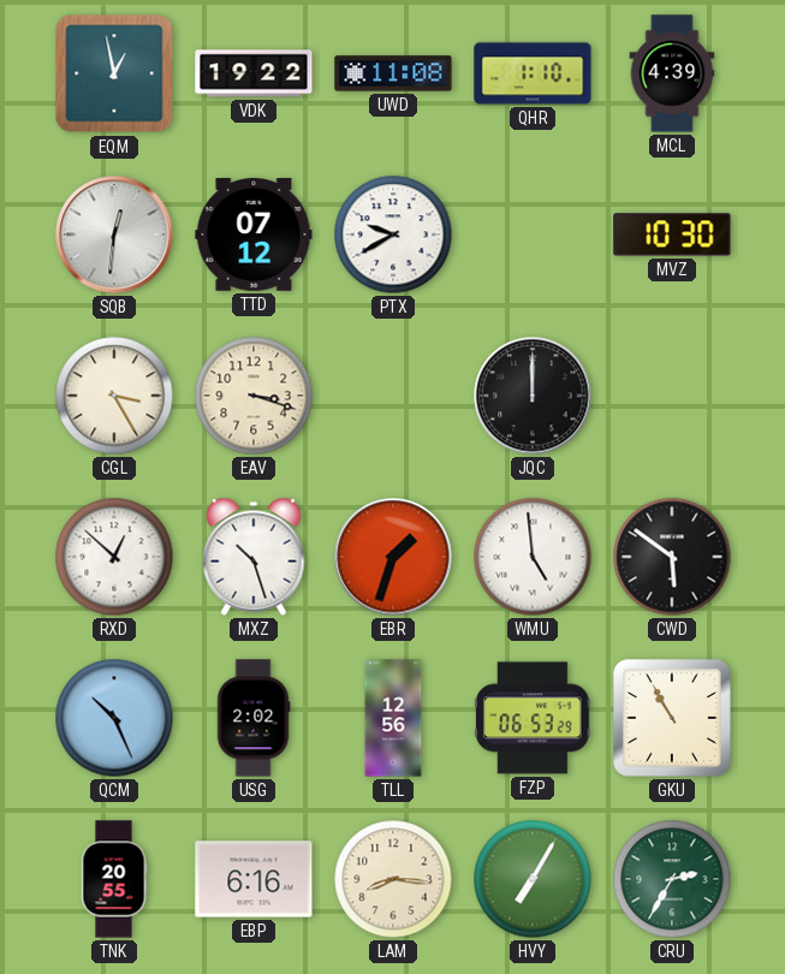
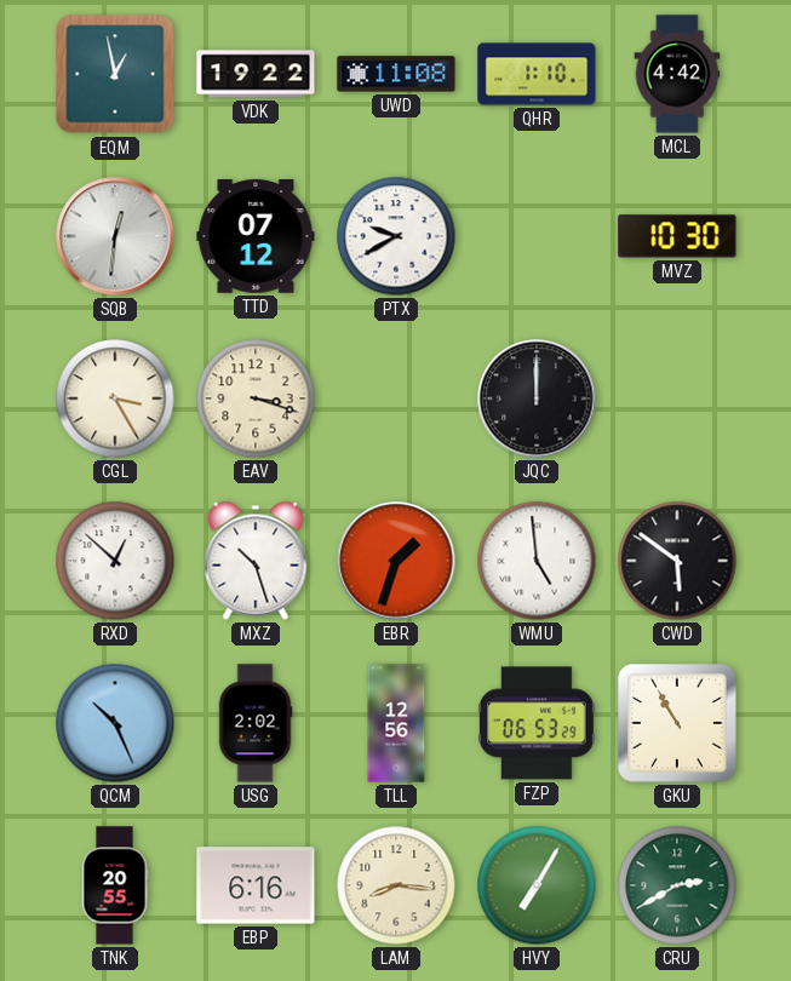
MCL: 4:39 -> 4:42 (677, 74)
CRU: 2:35 -> 2:40 (677, 885)
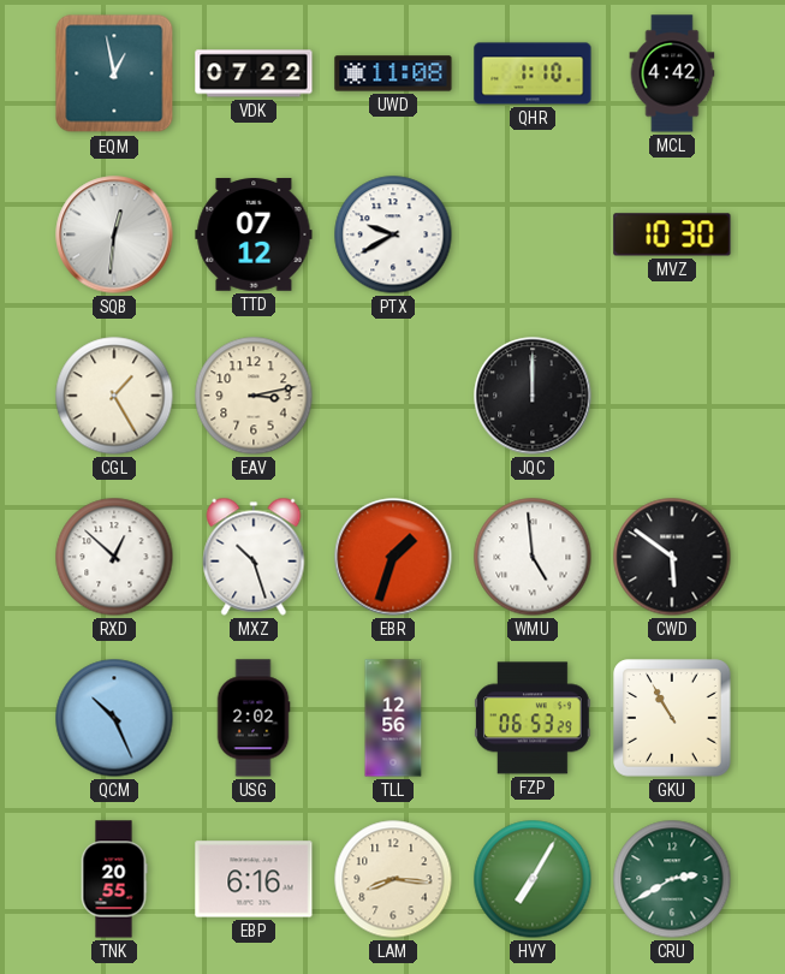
VDK: 19:22 -> 07:22 (254, 73)
CGL: 3:25 -> 1:25 (114, 396)
EAV: 3:18 -> 3:13 (254, 396)
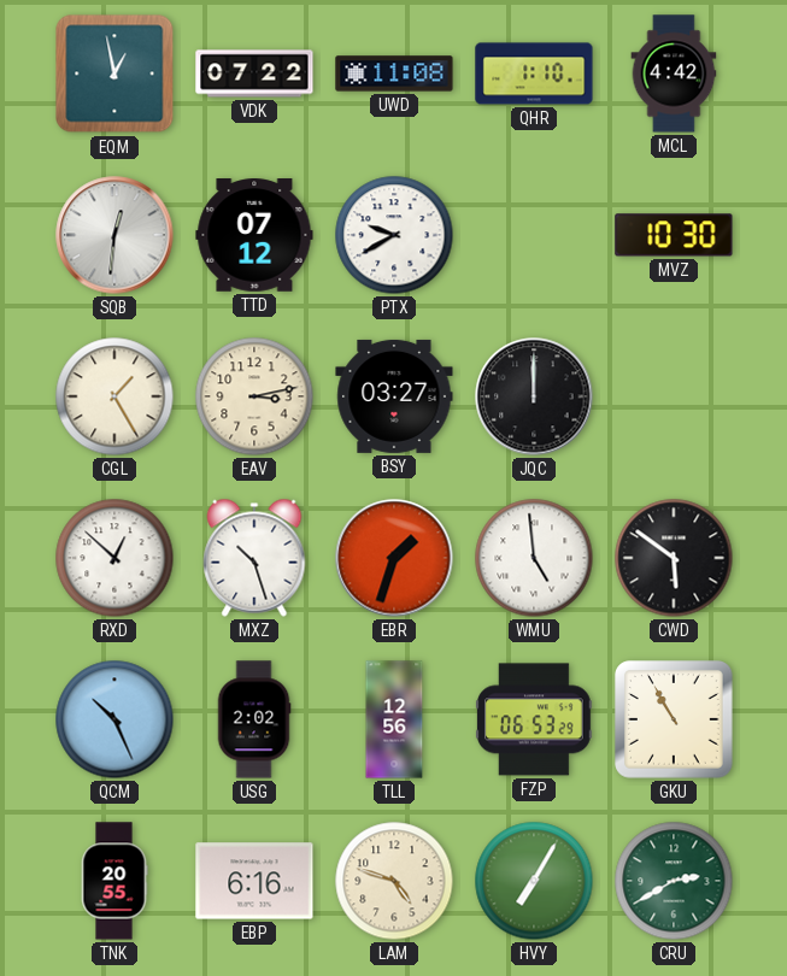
BSY: none -> 03:27 (394, 396)
LAM: 8:16 -> 4:48 (394, 881)
